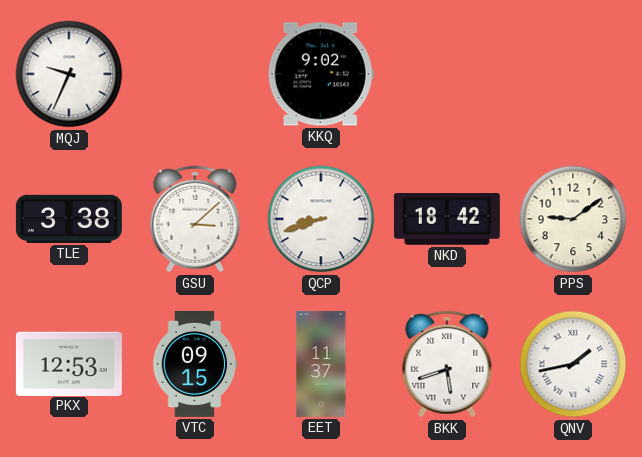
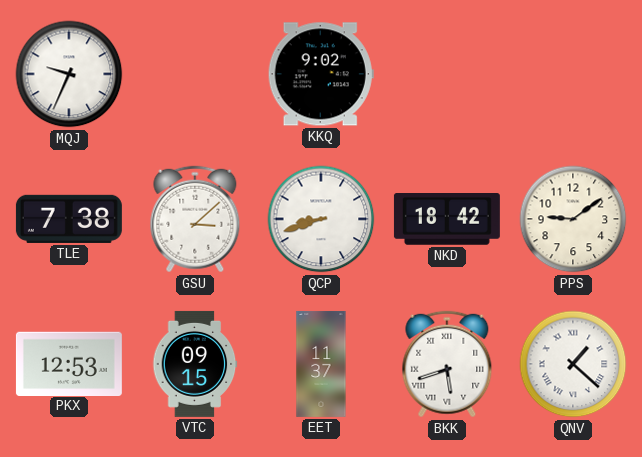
TLE: 3:38 -> 7:38 (69, 219)
QNV: 1:43 -> 1:22 (573, 364)
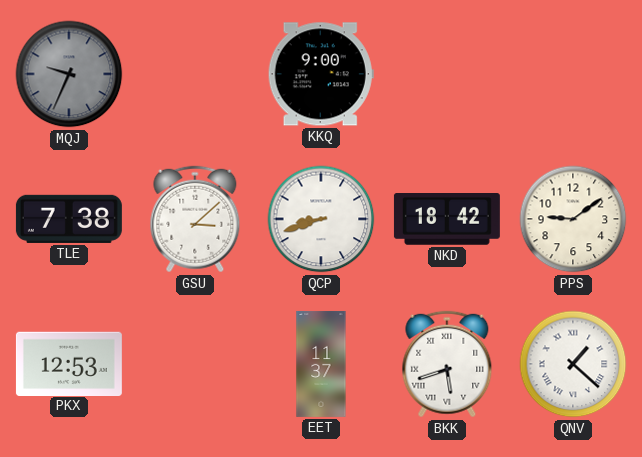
MQJ dial: white -> grey (69, 74)
KKQ: 9:02 -> 9:00 (321, 74)
VTC: 09:15 -> none (195, 364)
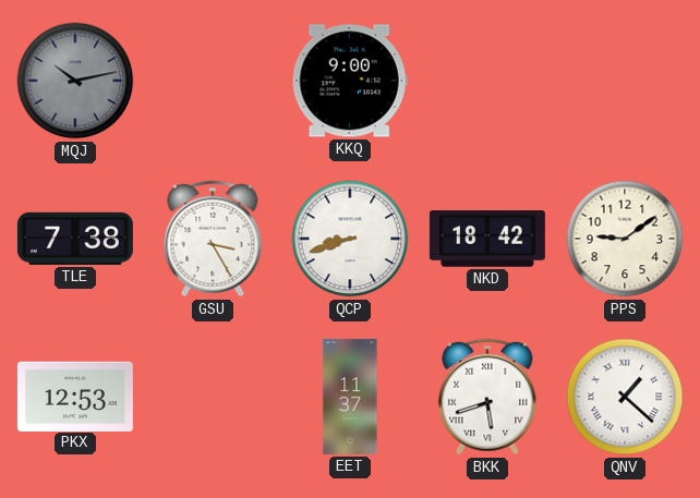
MQJ: 9:34 -> 10:13 (75, 81)
GSU: 3:08 -> 3:25 (213, 239)
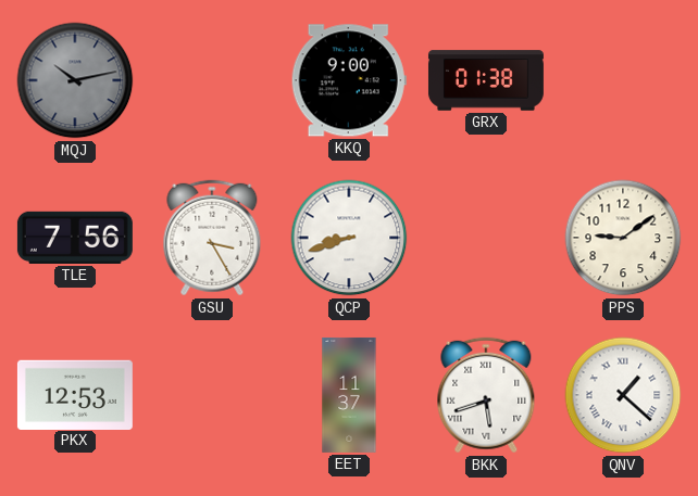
GRX: none -> 01:38 (486, 80)
TLE: 7:38 -> 7:56 (75, 238)
NKD: 18:42 -> none (487, 240)
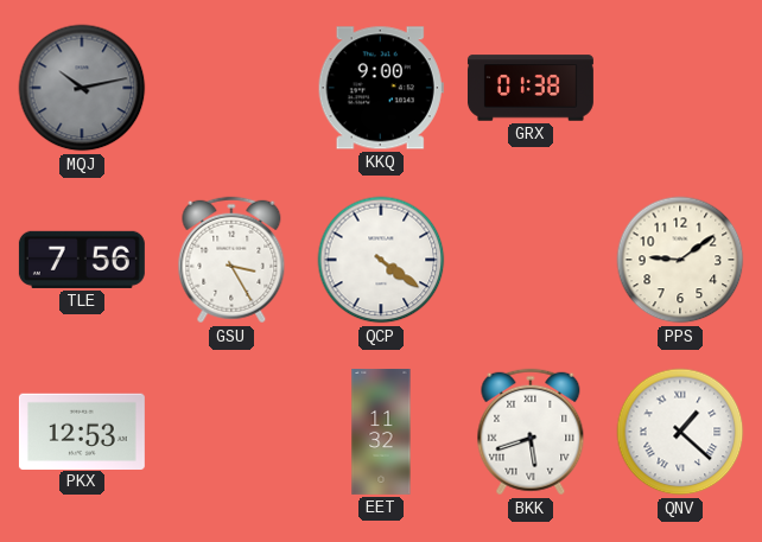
QCP: 8:42 -> 4:21 (381, 260)
EET: 11:37 -> 11:32 (381, 432)
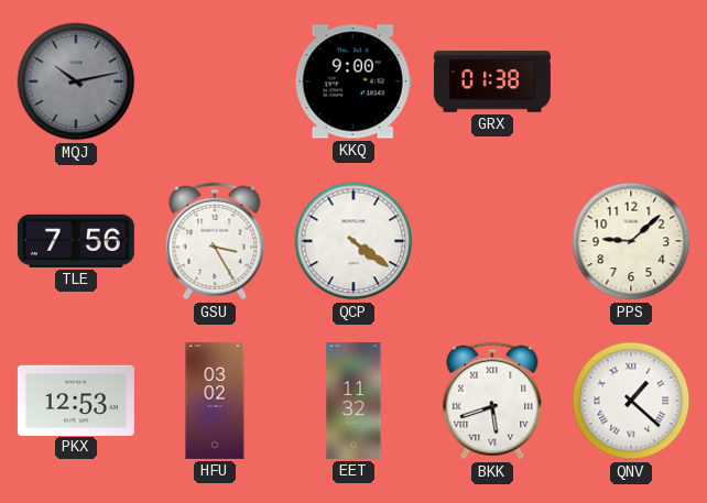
PPS: 9:09 -> 9:08 (631, 241)
HFU: none -> 03:02 (215, 401)
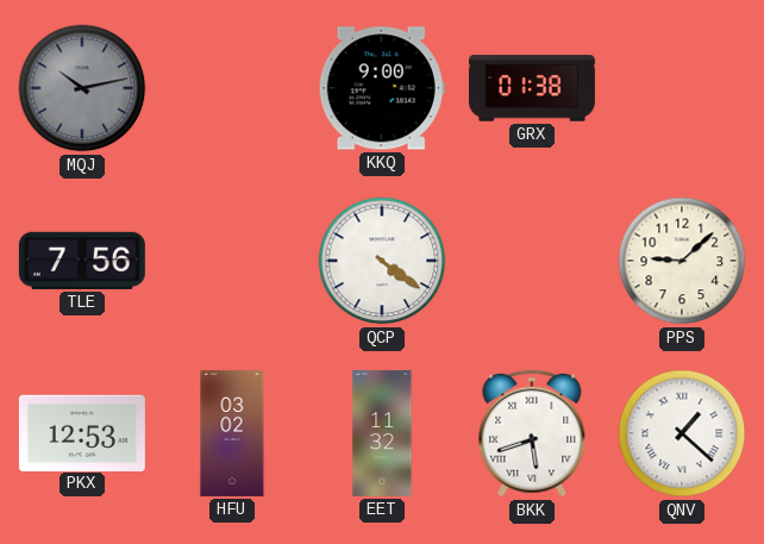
GSU: 3:25 -> none (215, 241)
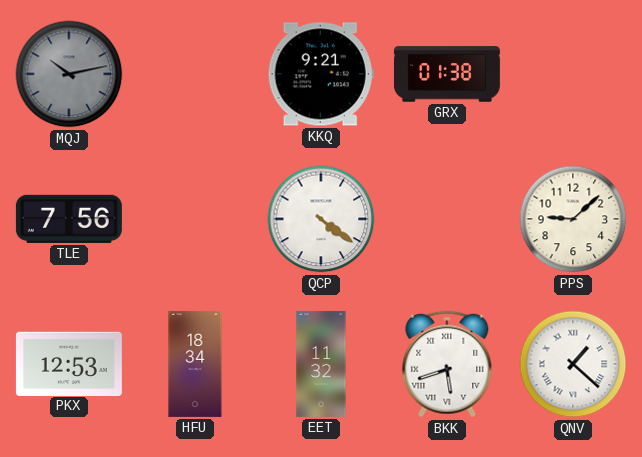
KKQ: 9:00 -> 9:21 (321, 74)
HFU: 03:02 -> 18:34 (195, 364)
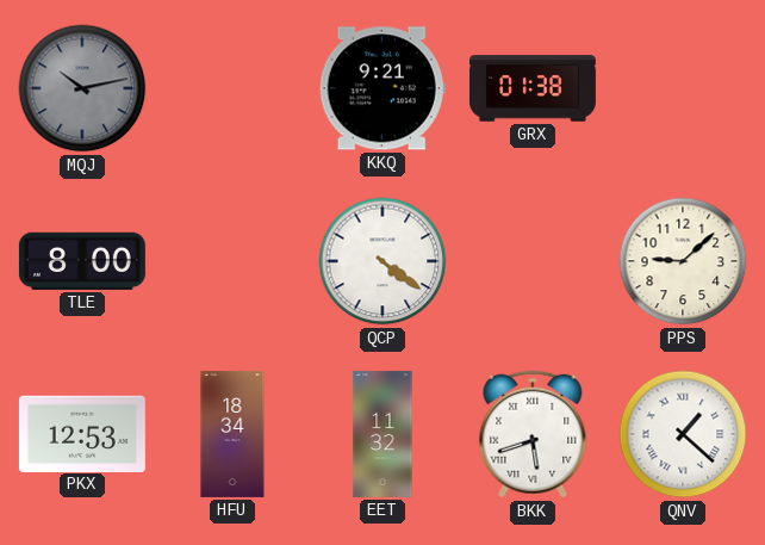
TLE: 7:56 -> 8:00 (82, 261)
